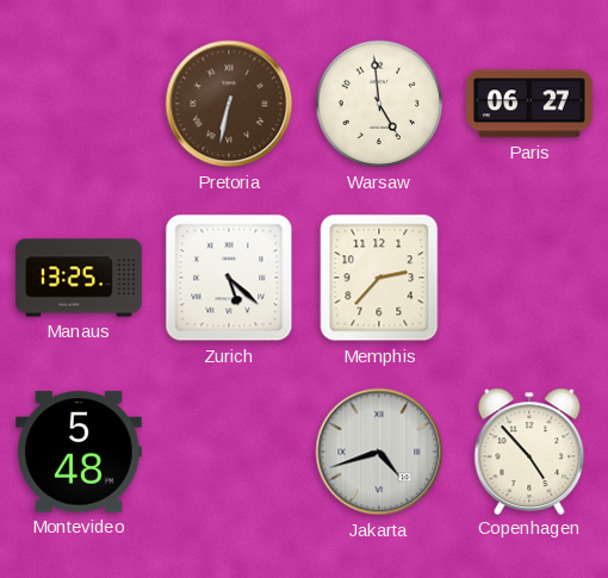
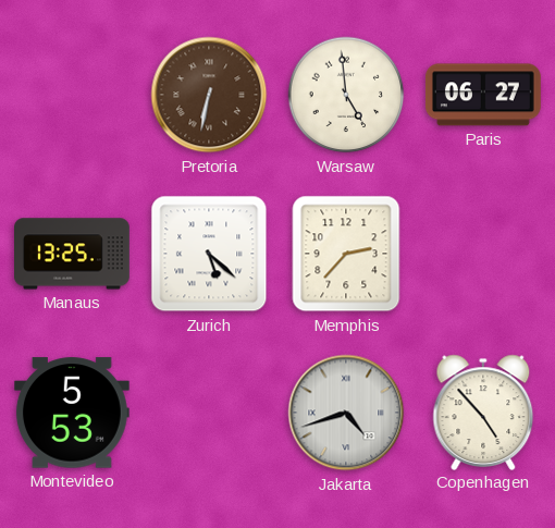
Montevideo: 5:48 -> 5:53 (72, 413)
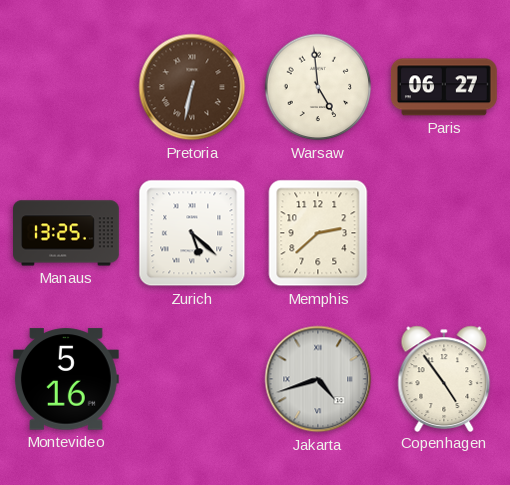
Memphis: 2:37 -> 2:38 (318, 233)
Montevideo: 5:53 -> 5:16 (66, 379)
Copenhagen: 4:53 -> 4:54 (444, 378)
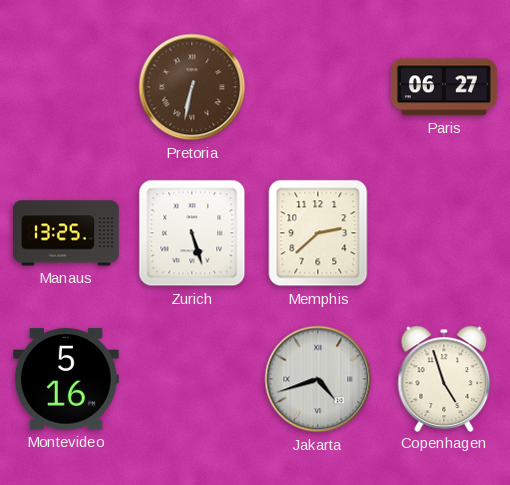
Warsaw: 4:59 -> none (318, 87)
Zurich: 5:22 -> 5:27 (192, 233)
Copenhagen: 4:54 -> 4:57 (444, 378)
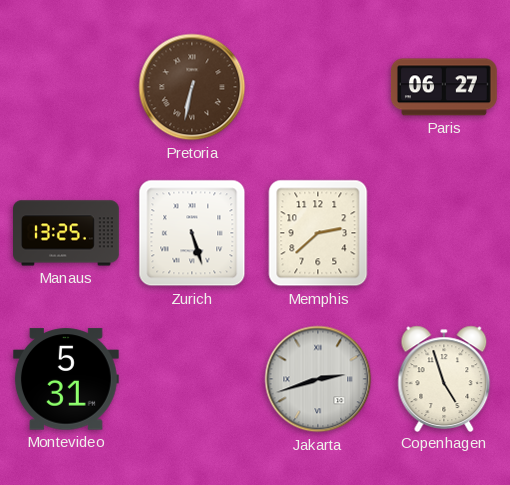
Montevideo: 5:16 -> 5:31 (66, 379)
Jakarta: 4:42 -> 2:42 (318, 379)
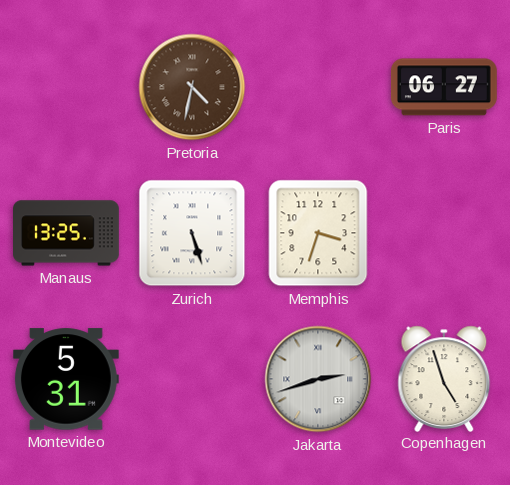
Pretoria: 6:32 -> 4:32 (192, 87)
Memphis: 2:38 -> 3:33 (318, 233)
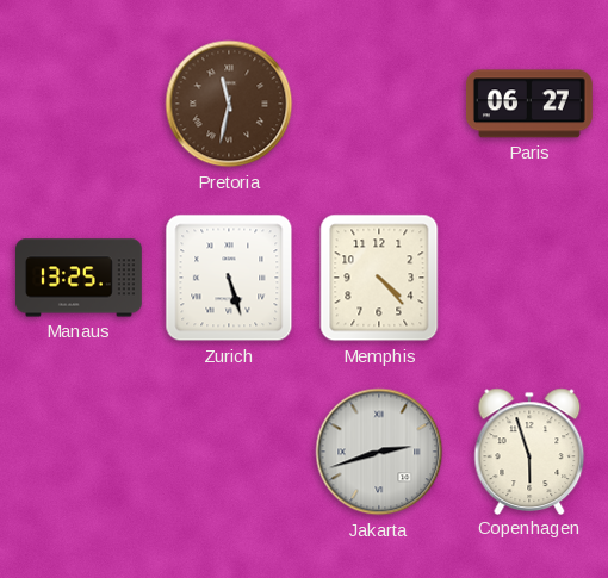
Pretoria: 4:32 -> 11:32 (229, 104)
Memphis: 3:33 -> 4:23 (379, 278)
Montevideo: 5:31 -> none (66, 379)
Copenhagen: 4:57 -> 5:57 (529, 450)
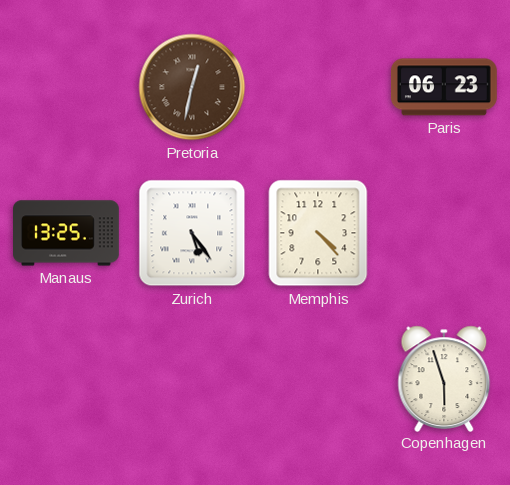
Pretoria: 11:32 -> 12:32 (192, 87)
Paris: 06:27 -> 06:23 (444, 87)
Zurich: 5:27 -> 5:24 (192, 233)
Jakarta: 2:42 -> none (379, 452)
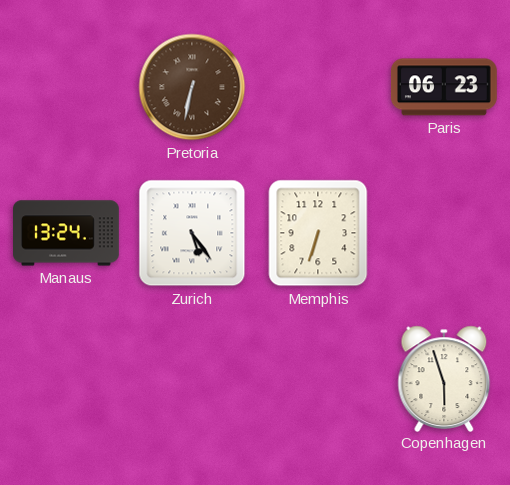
Pretoria: 12:32 -> 6:32 (192, 87)
Manaus: 13:25 -> 13:24 (67, 233)
Memphis: 4:23 -> 6:33 (318, 233)
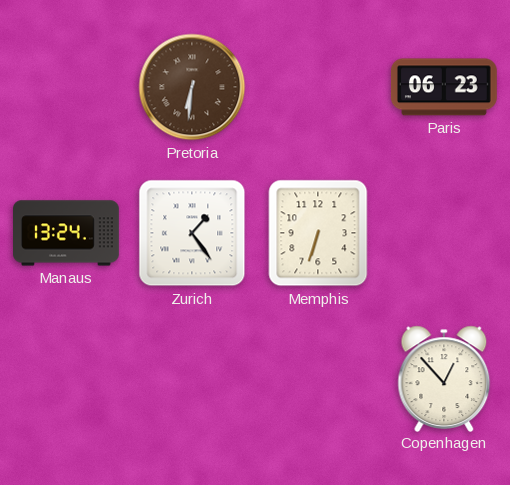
Pretoria: 6:32 -> 6:31 (192, 87)
Zurich: 5:24 -> 1:24 (192, 233)
Copenhagen: 5:57 -> 12:53 (444, 378)
